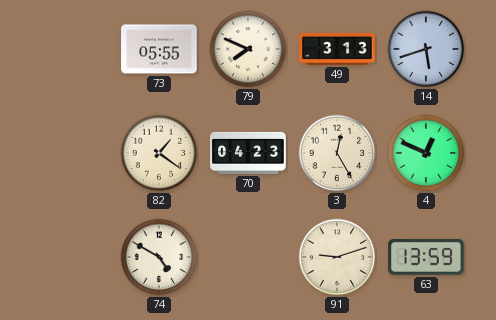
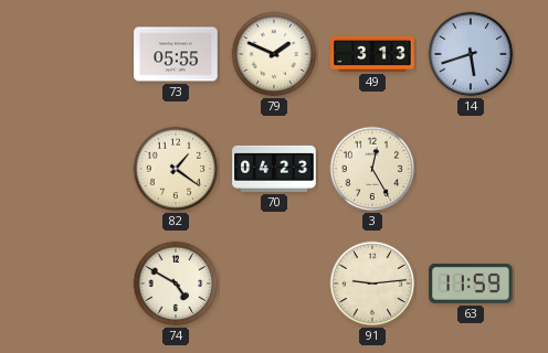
79: 7:49 -> 1:49 (274, 54)
4: 12:49 -> none (426, 153)
91: 9:12 -> 9:14 (372, 284)
63: 13:59 -> 11:59 (471, 284)
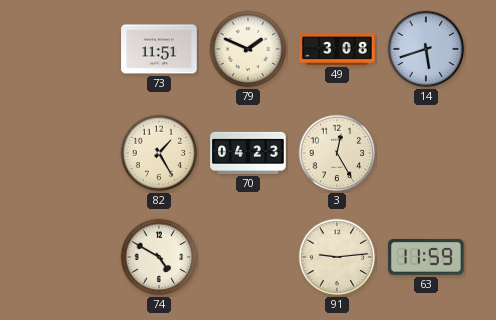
73: 05:55 -> 11:51 (159, 49)
49: 3:13 -> 3:08 (337, 49)
82: 1:21 -> 1:25 (159, 153)
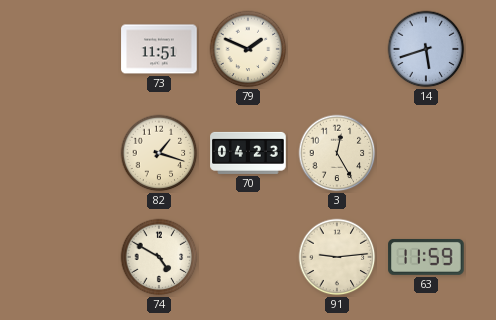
49: 3:08 -> none (337, 49)
82: 1:25 -> 1:18 (159, 153)
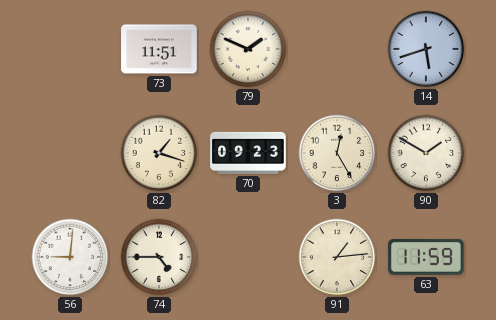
70: 04:23 -> 09:23 (248, 153)
90: none -> 1:50 (426, 153)
56: none -> 9:01 (70, 257)
74: 4:50 -> 4:45 (159, 257)
91: 9:14 -> 1:14 (337, 257)
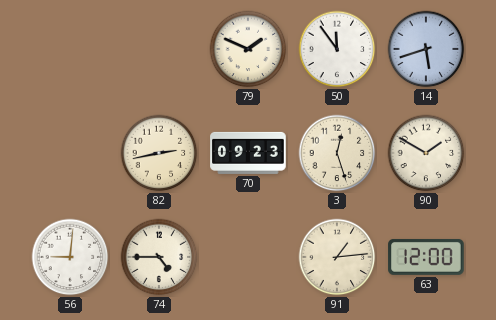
73: 11:51 -> none (159, 49)
50: none -> 11:54 (337, 49)
82: 1:18 -> 2:43 (159, 153)
3: 12:25 -> 12:27 (337, 153)
63: 11:59 -> 12:00 (426, 257)
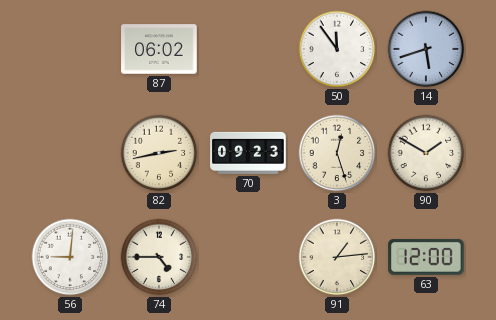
87: none -> 06:02 (159, 49)
79: 1:49 -> none (248, 49)
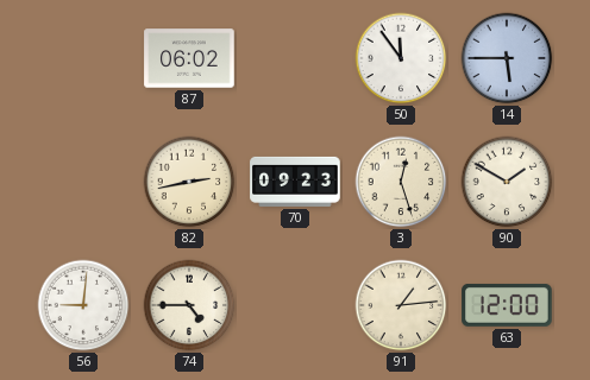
14: 5:42 -> 5:45 (507, 58)
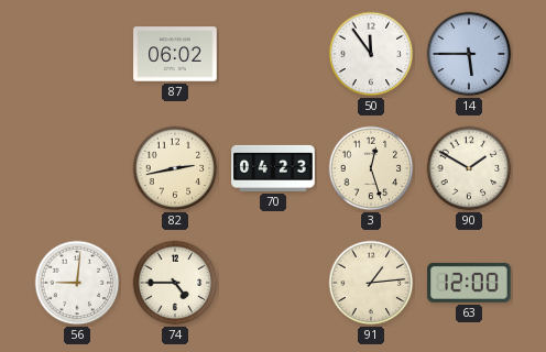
70: 09:23 -> 04:23 (273, 168)
